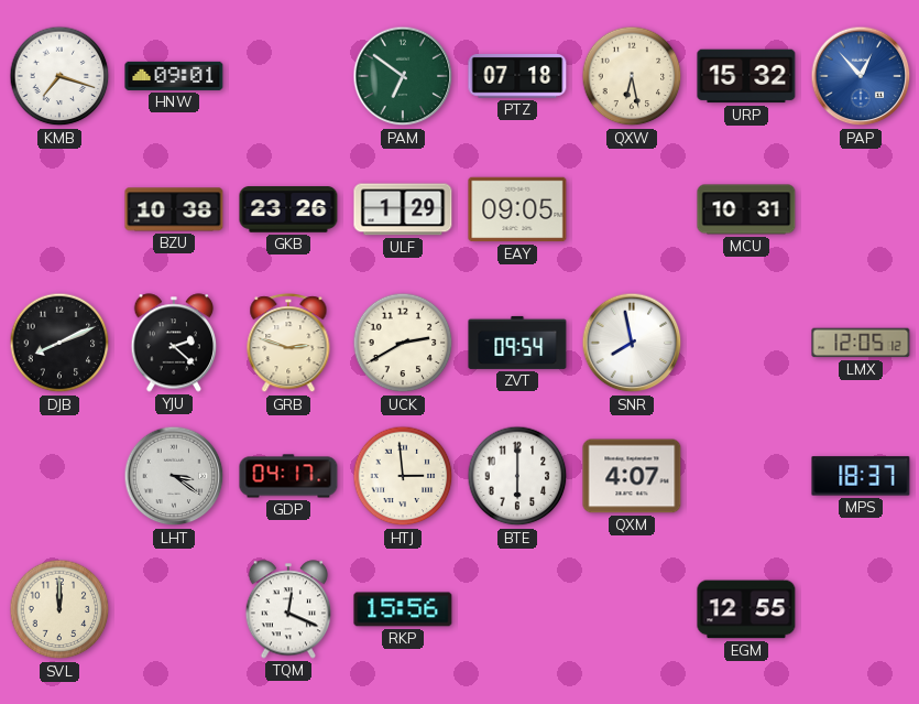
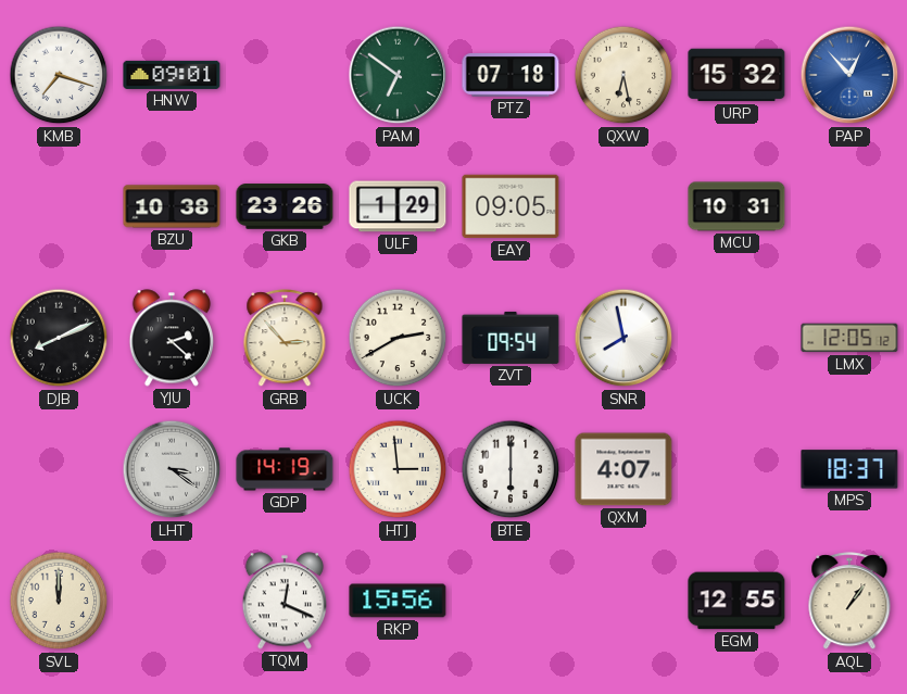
GRB: 2:48 -> 2:53 (285, 339)
GDP: 04:17 -> 14:19 (285, 469)
AQL: none -> 1:06 (849, 602)
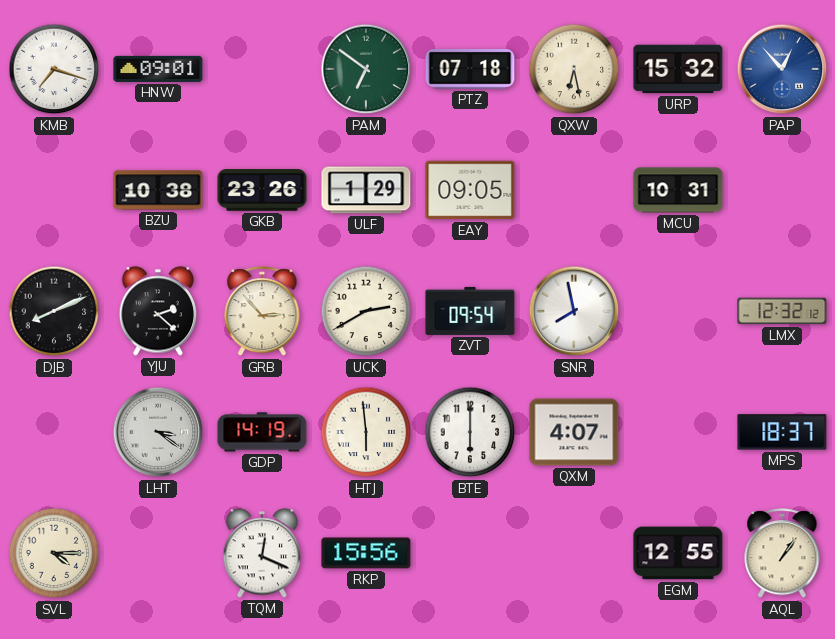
LMX: 12:05 -> 12:32 (782, 311)
HTJ: 2:59 -> 5:59 (366, 432)
SVL: 12:00 -> 4:15 (54, 553)
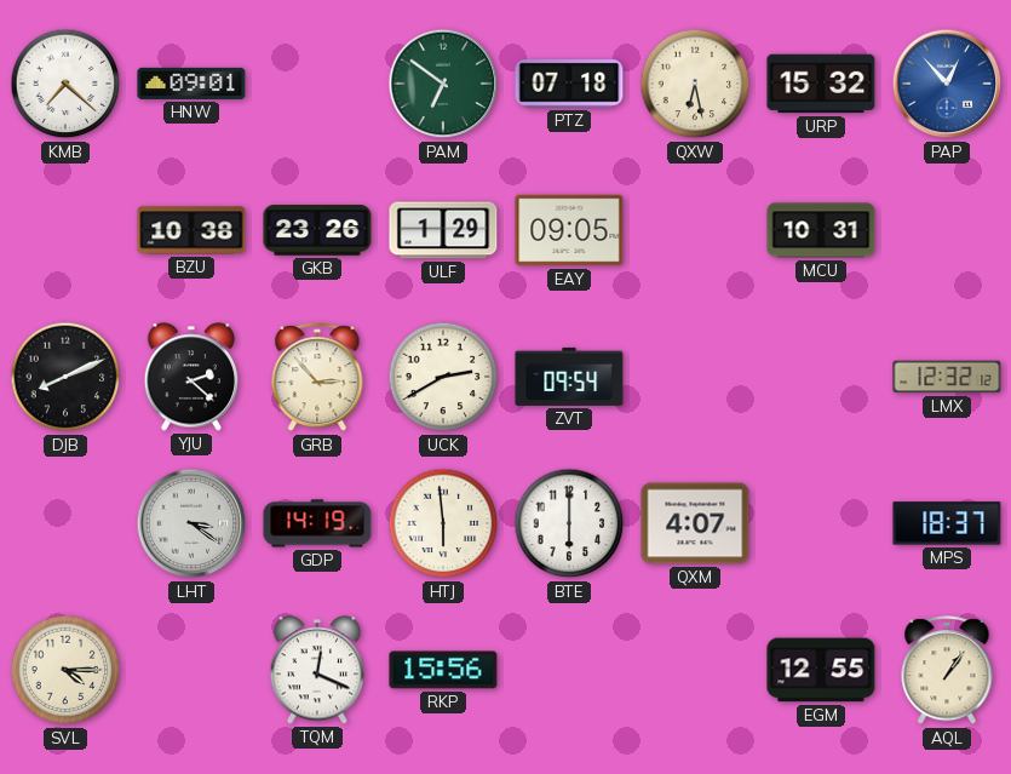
KMB: 7:18 -> 7:22 (65, 84)
SNR: 7:58 -> none (574, 311)
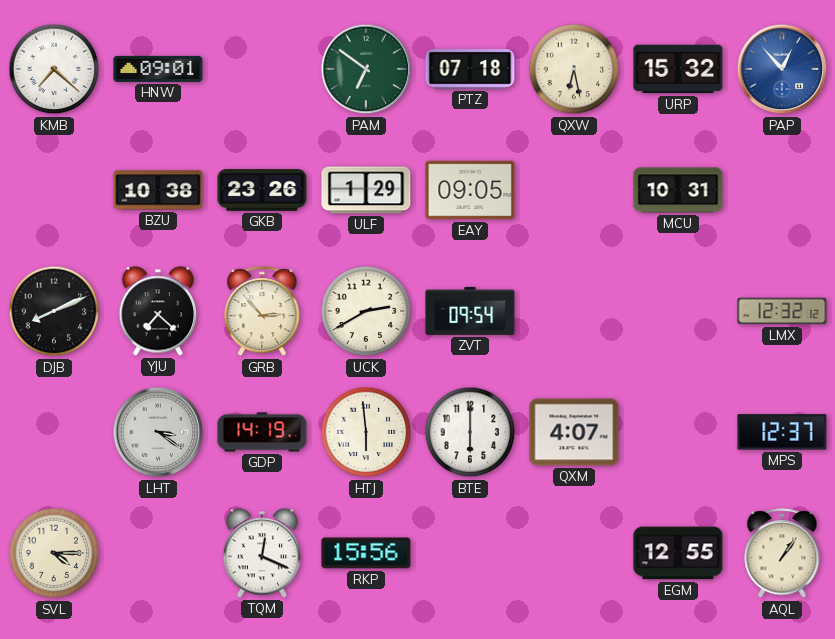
YJU: 2:22 -> 7:22 (158, 311)
MPS: 18:37 -> 12:37 (782, 432)
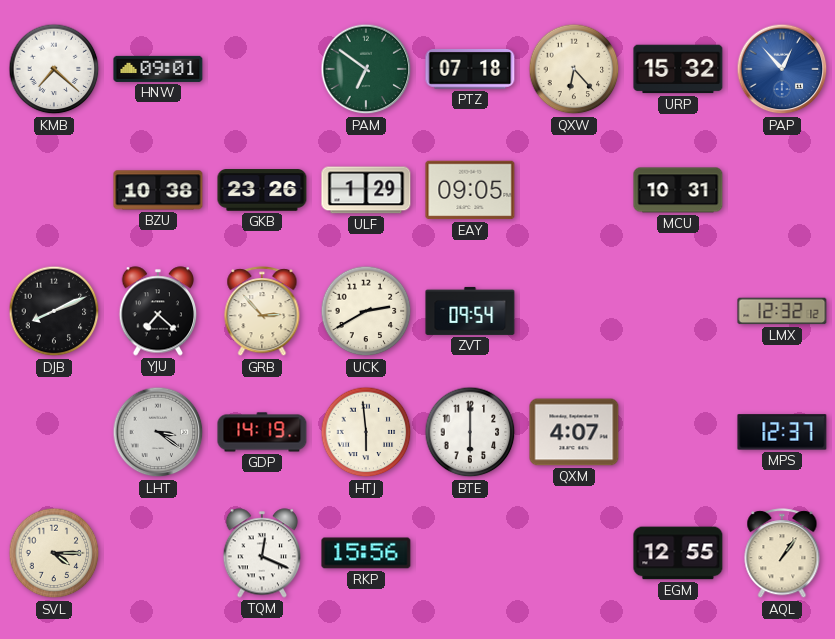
QXW: 6:28 -> 6:23 (574, 69)
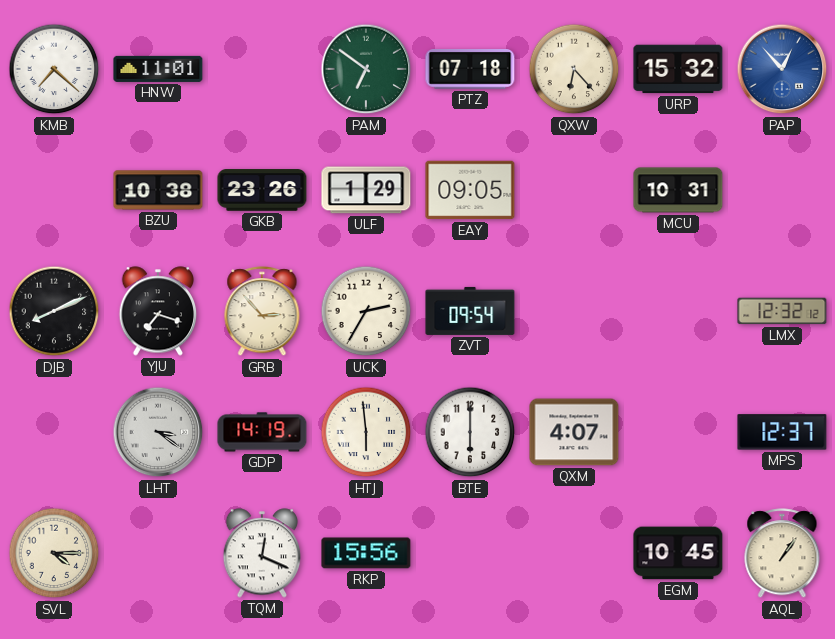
HNW: 09:01 -> 11:01 (158, 69)
YJU: 7:22 -> 7:18 (158, 311)
UCK: 2:40 -> 2:35 (366, 311)
EGM: 12:55 -> 10:45 (678, 553)
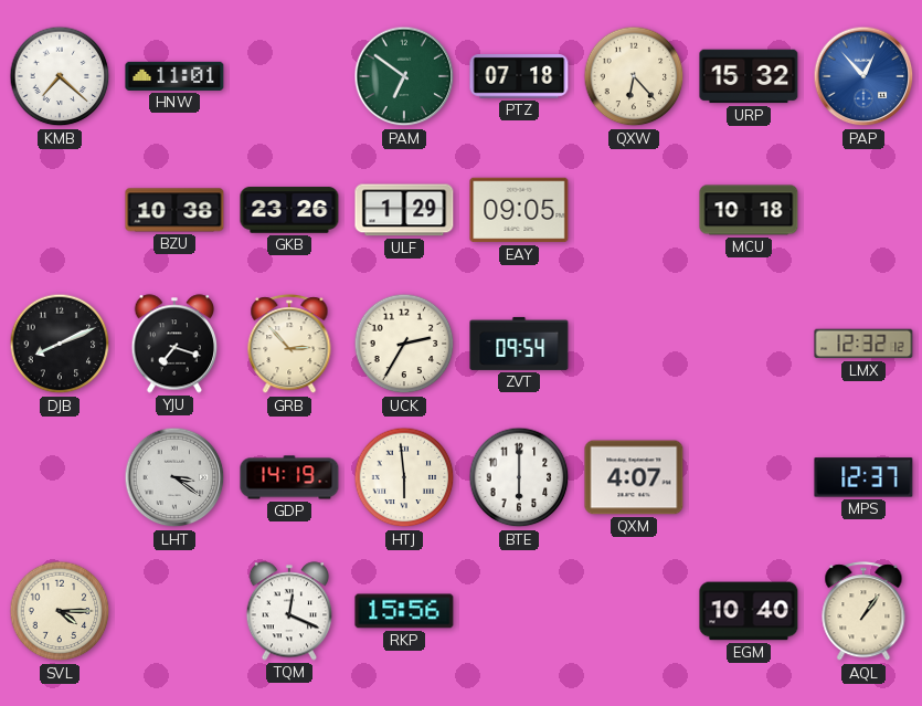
MCU: 10:31 -> 10:18 (749, 210)
EGM: 10:45 -> 10:40 (749, 611)
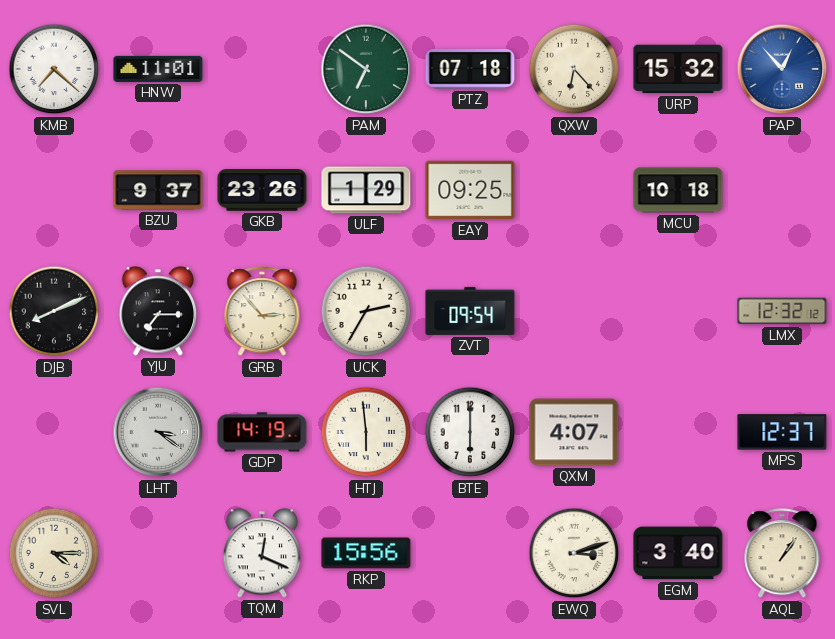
BZU: 10:38 -> 9:37 (158, 190)
EAY: 09:05 -> 09:25 (470, 190)
YJU: 7:18 -> 7:15 (158, 311)
EWQ: none -> 3:12 (574, 553)
EGM: 10:40 -> 3:40 (678, 553)
